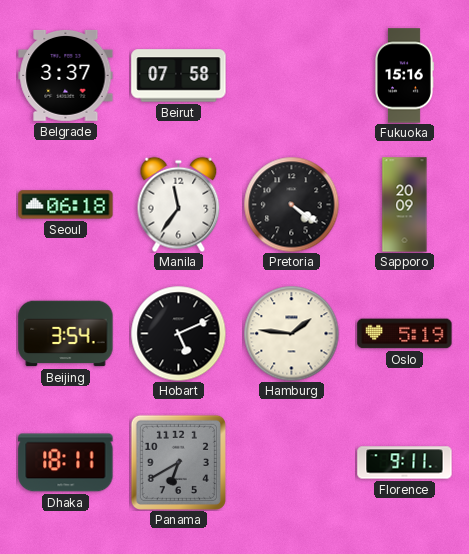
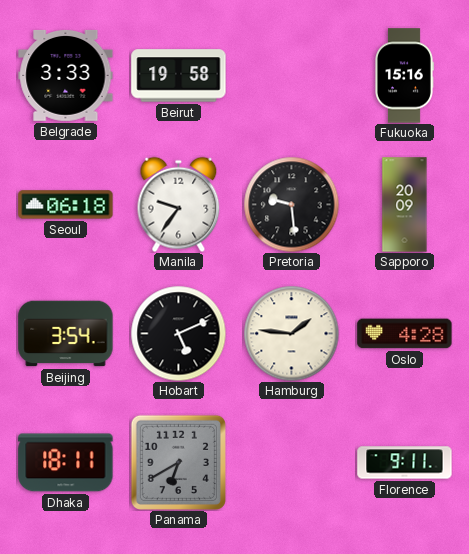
Belgrade: 3:37 -> 3:33 (66, 75)
Beirut: 07:58 -> 19:58 (179, 76)
Manila: 11:36 -> 9:36 (179, 204)
Pretoria: 4:21 -> 9:29 (291, 204)
Oslo: 5:19 -> 4:28 (405, 334)
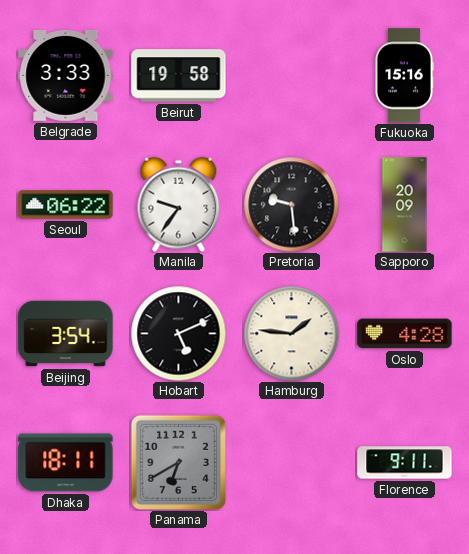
Seoul: 06:18 -> 06:22 (66, 205)
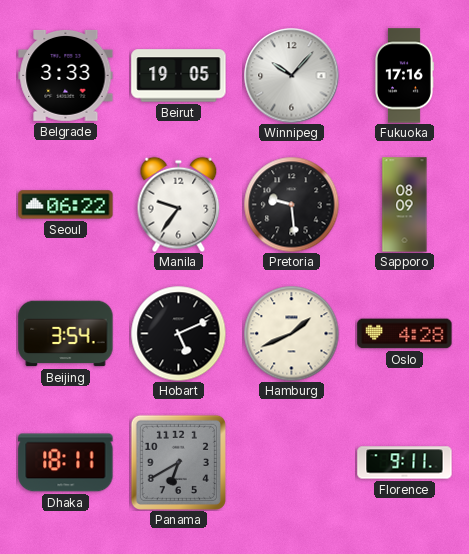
Beirut: 19:58 -> 19:05 (179, 76)
Winnipeg: none -> 10:07 (291, 75)
Fukuoka: 15:16 -> 17:16 (405, 76)
Sapporo: 20:09 -> 08:09 (405, 205)
Hamburg: 1:46 -> 1:41 (291, 333)
